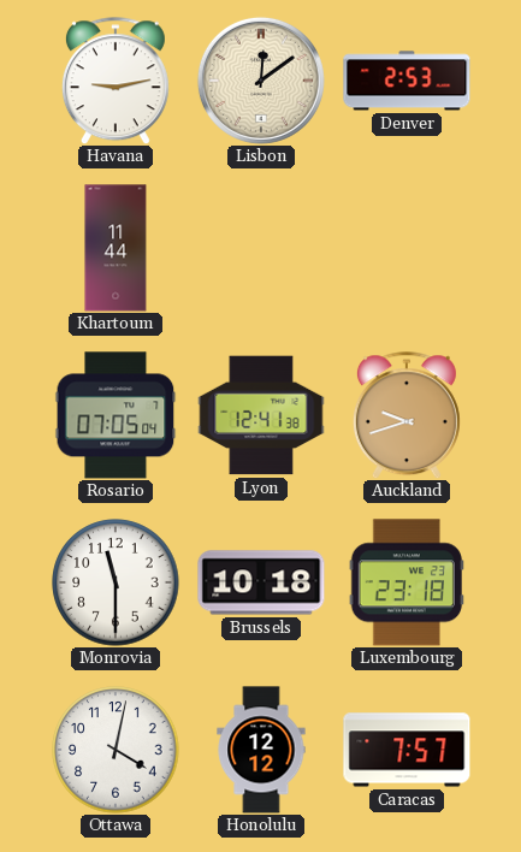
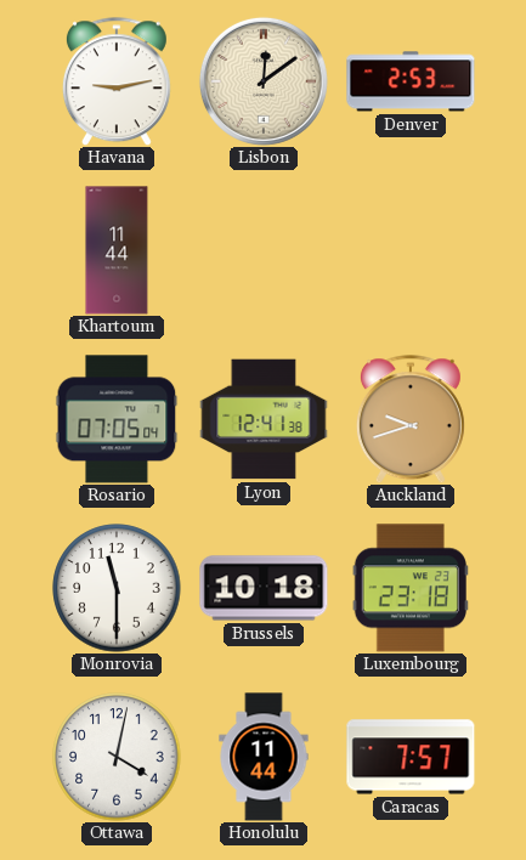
Honolulu: 12:12 -> 11:44 (264, 757)
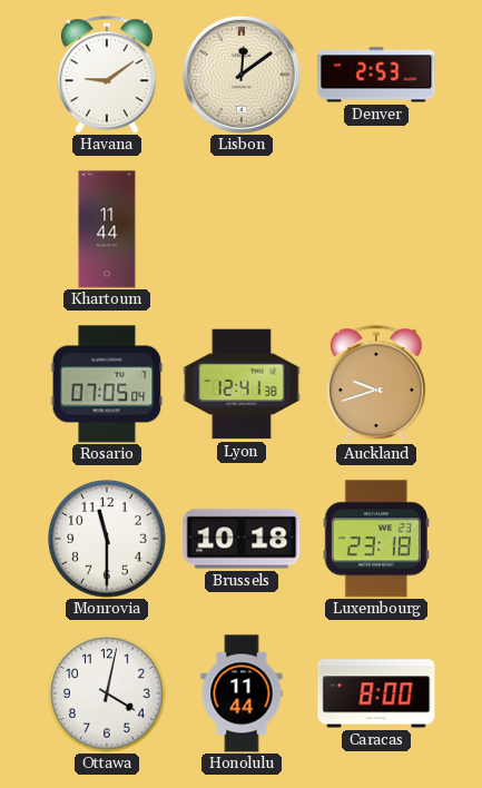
Havana: 9:13 -> 9:09 (107, 75)
Caracas: 7:57 -> 8:00 (376, 693)
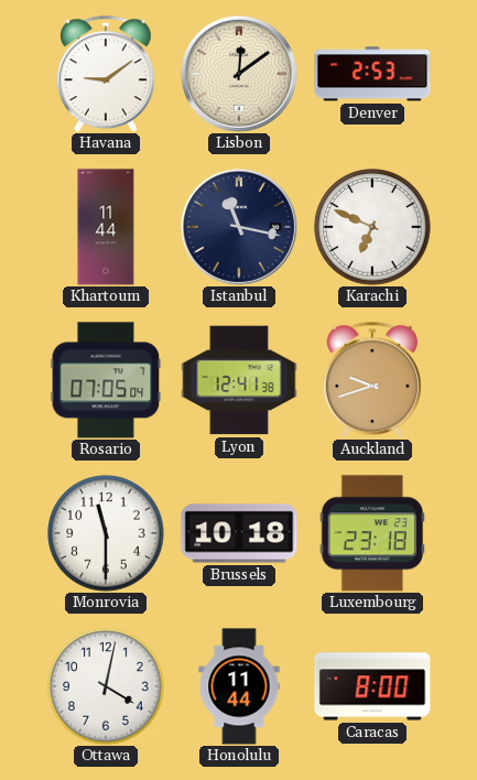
Istanbul: none -> 11:17 (239, 227)
Karachi: none -> 6:49 (372, 227)
